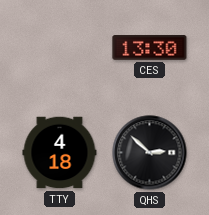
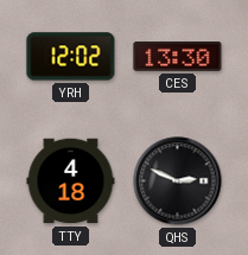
YRH: none -> 12:02 (71, 57)
QHS: 2:52 -> 2:49 (178, 181)
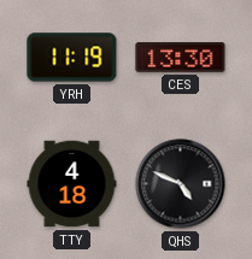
YRH: 12:02 -> 11:19 (72, 58)
QHS: 2:49 -> 4:49 (181, 184)
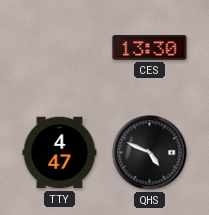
YRH: 11:19 -> none (72, 58)
TTY: 4:18 -> 4:47 (60, 153)
